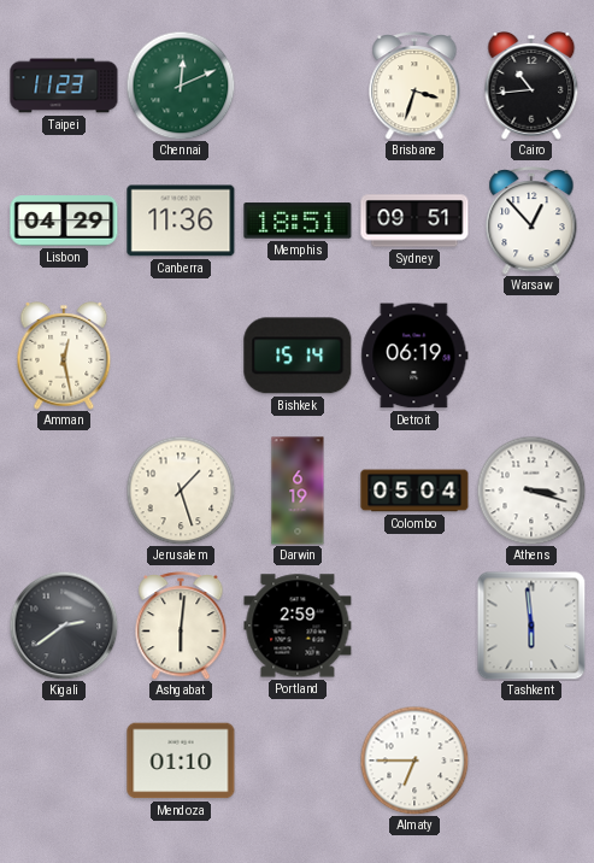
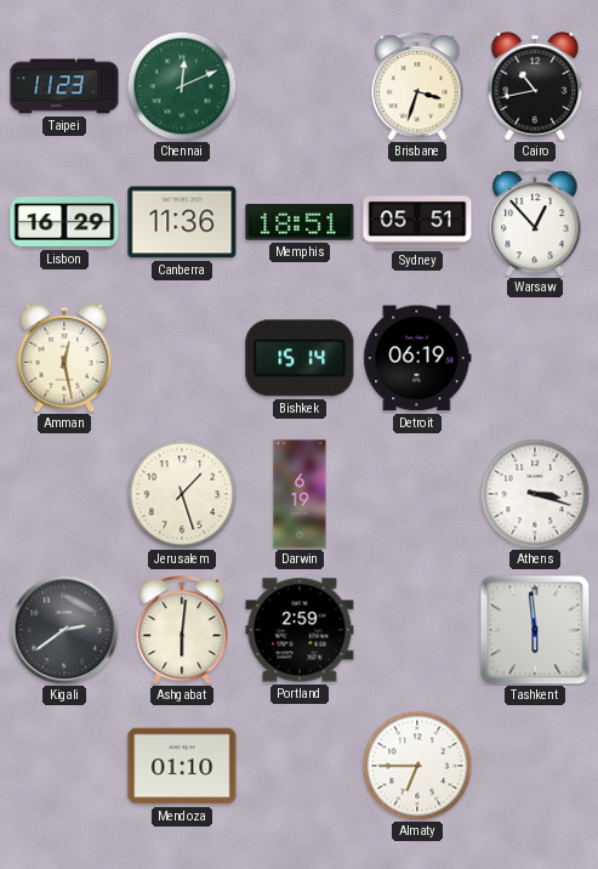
Cairo: 10:44 -> 10:43 (535, 87)
Lisbon: 04:29 -> 16:29 (64, 222)
Sydney: 09:51 -> 05:51 (417, 222)
Colombo: 05:04 -> none (414, 491)
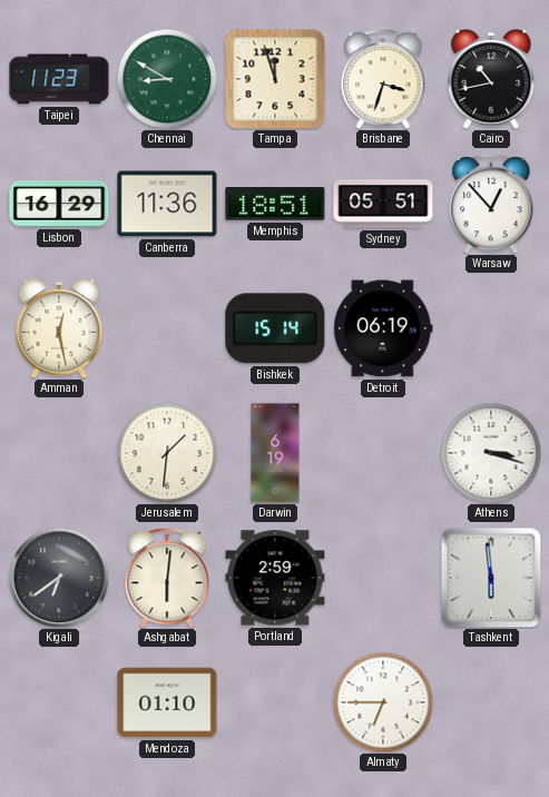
Chennai: 12:11 -> 8:50 (167, 79)
Tampa: none -> 11:57 (275, 79)
Jerusalem: 1:27 -> 1:31 (167, 453)
Kigali: 2:39 -> 6:39 (59, 578)
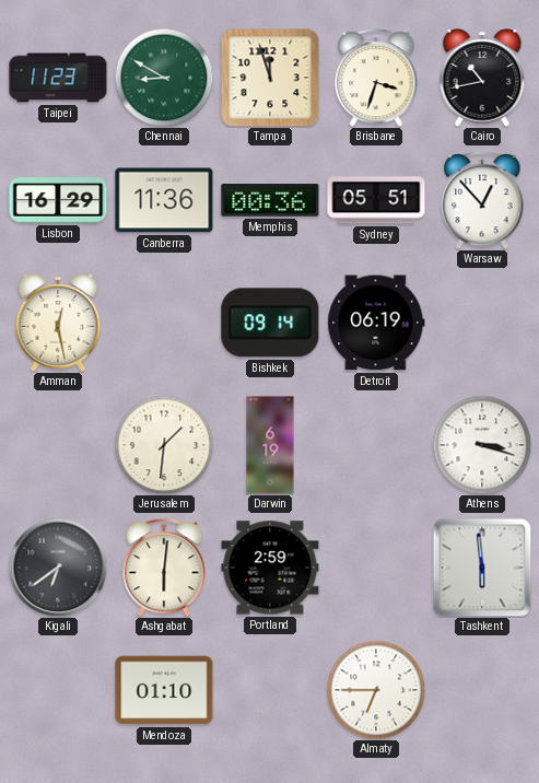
Memphis: 18:51 -> 00:36 (270, 200)
Bishkek: 15:14 -> 09:14 (270, 323)
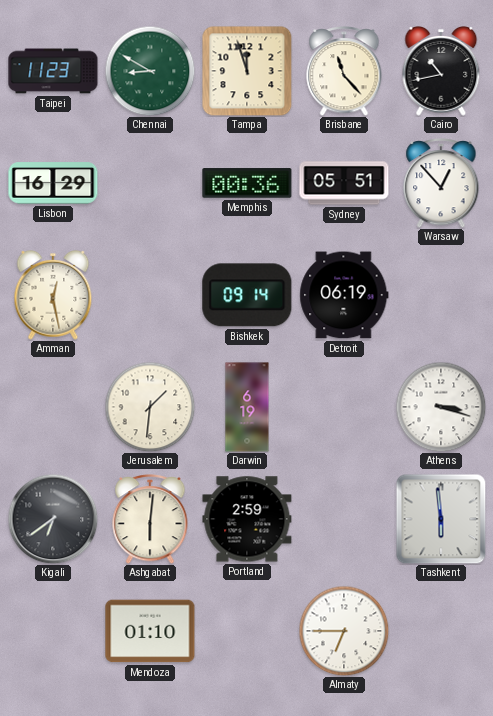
Brisbane: 3:33 -> 11:23 (344, 72)
Canberra: 11:36 -> none (164, 200)
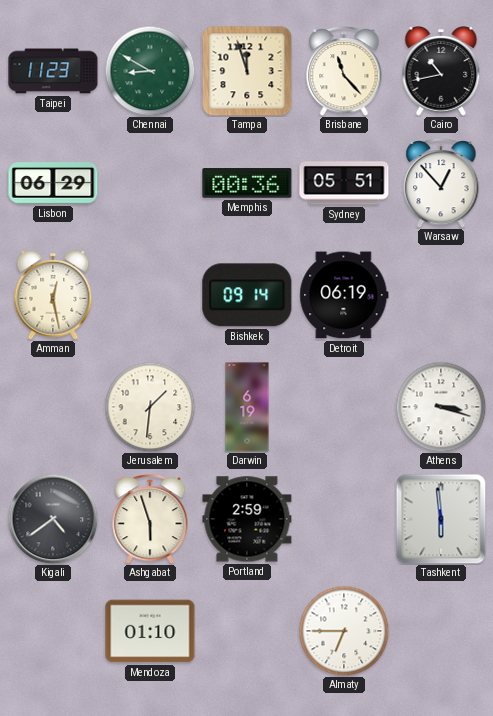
Lisbon: 16:29 -> 06:29 (53, 183)
Kigali: 6:39 -> 4:39 (53, 519)
Ashgabat: 6:01 -> 5:57 (150, 520)
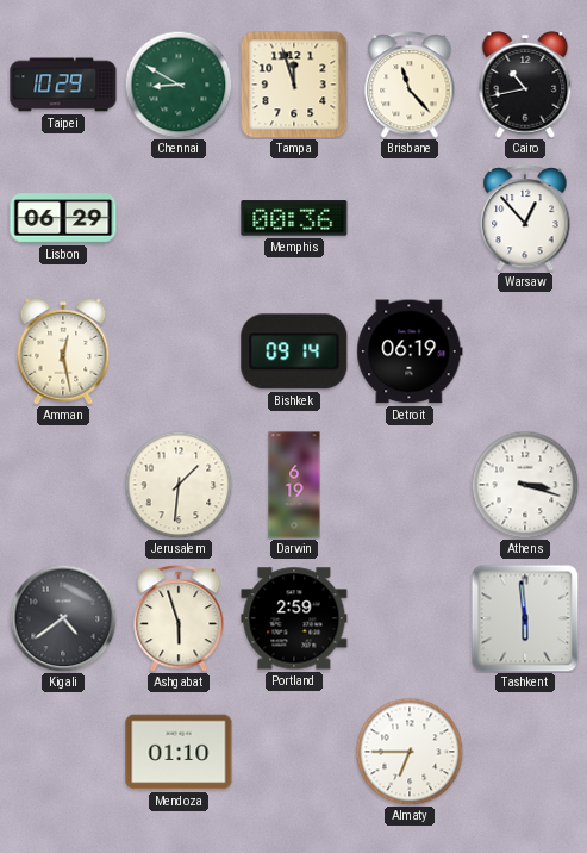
Taipei: 11:23 -> 10:29 (63, 85)
Sydney: 05:51 -> none (344, 183)
